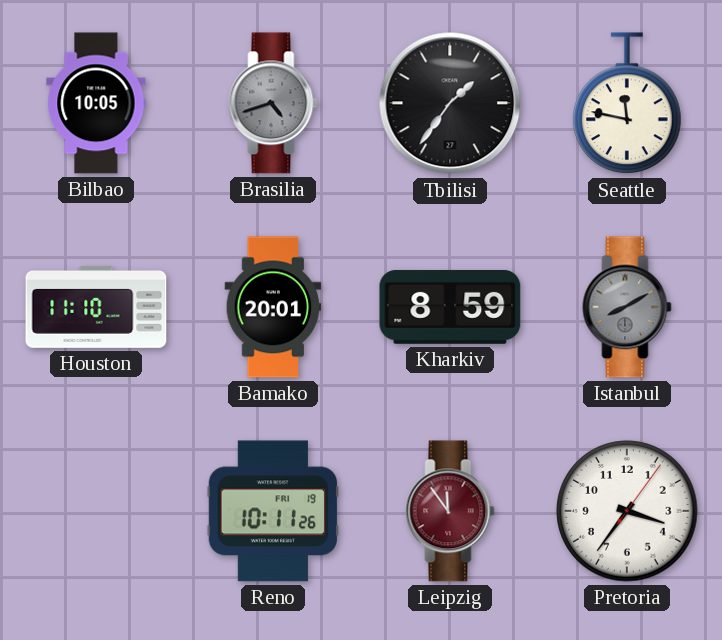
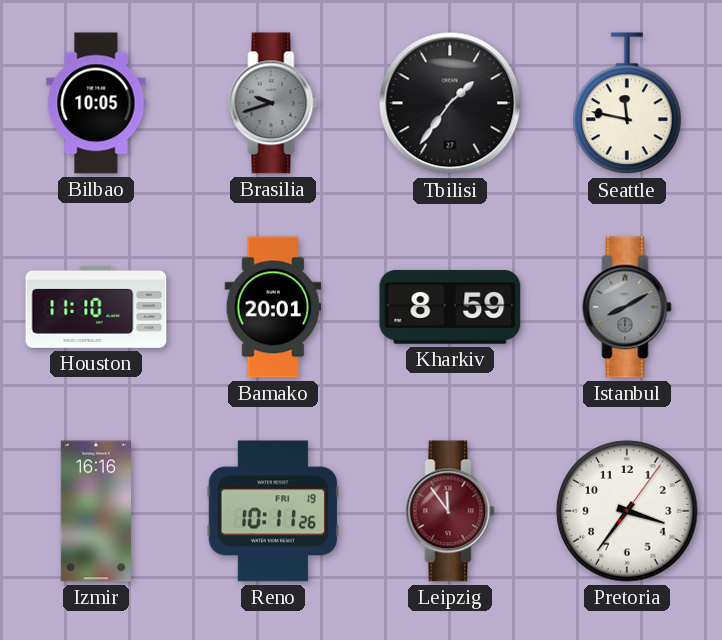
Brasilia: 4:42 -> 9:42 (273, 103)
Izmir: none -> 16:16 (96, 511)
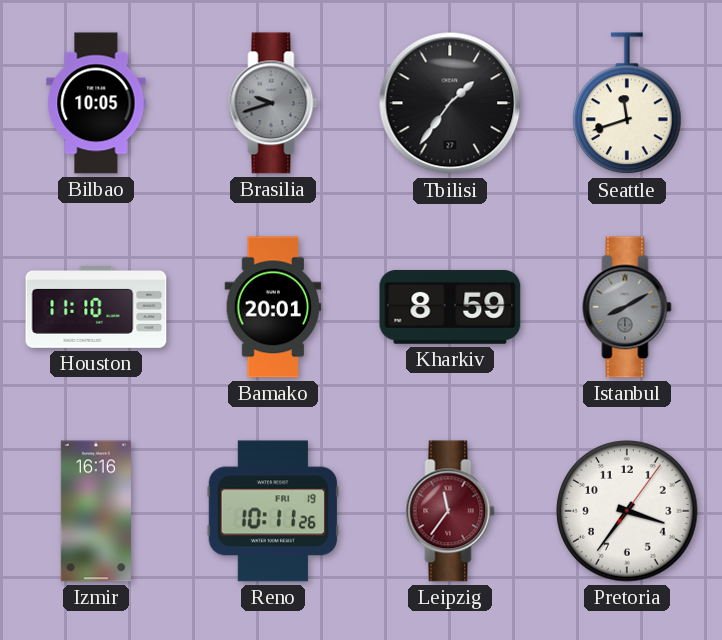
Seattle: 11:47 -> 11:42 (627, 104)
Leipzig: 11:54 -> 11:36 (450, 511)
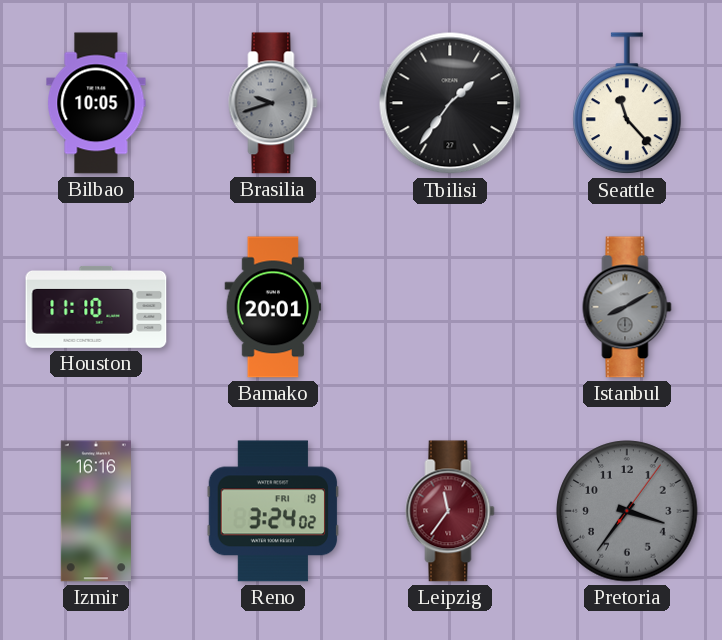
Seattle: 11:42 -> 11:23 (627, 104)
Kharkiv: 8:59 -> none (450, 307)
Reno: 10:11 -> 3:24 (273, 511)
Pretoria dial: white -> grey (627, 511)
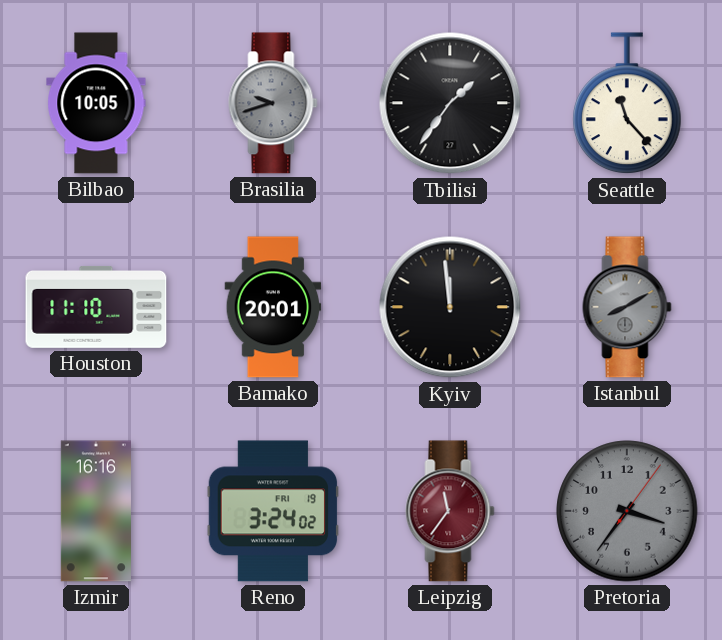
Kyiv: none -> 11:59 (450, 307)
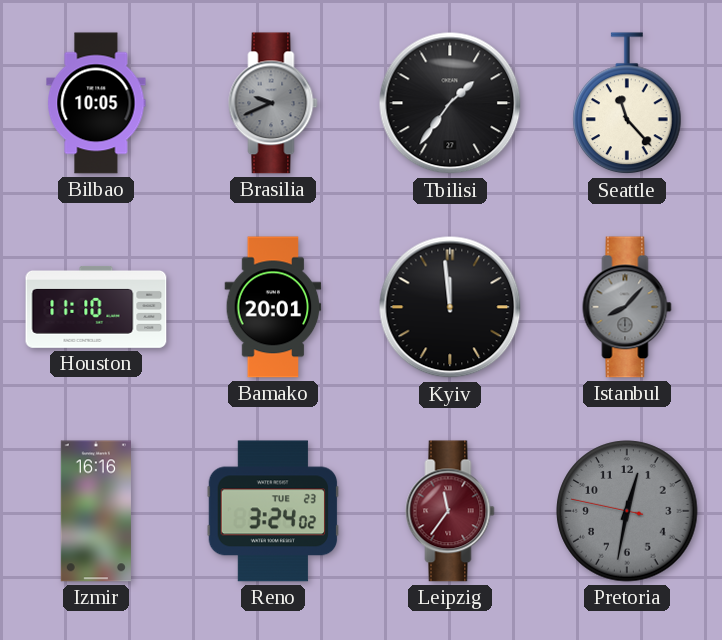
Brasilia: 9:42 -> 9:41 (273, 103)
Istanbul: 8:10 -> 8:07 (627, 307)
Reno date: FRI 19 -> TUE 23 (273, 511)
Pretoria: 3:36 -> 12:31 (627, 511)
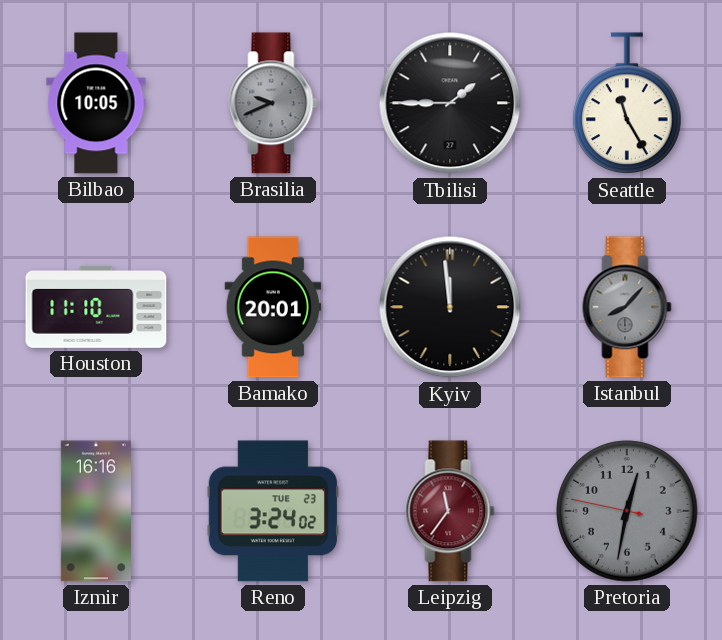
Tbilisi: 1:36 -> 1:45 (450, 103)
Seattle: 11:23 -> 11:25 (627, 104)
